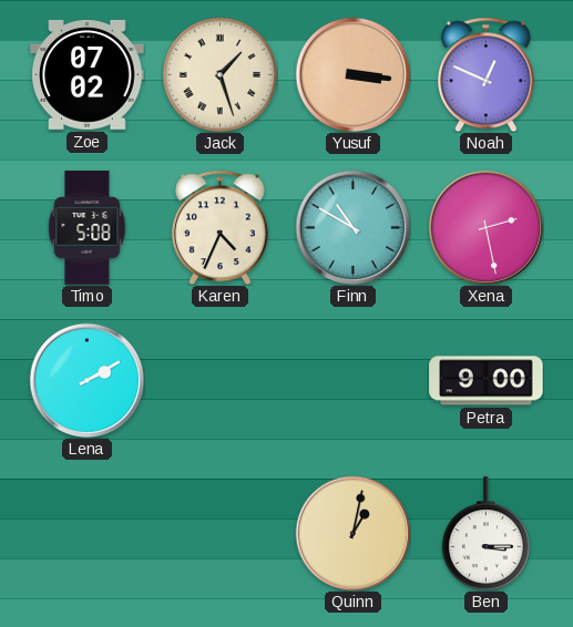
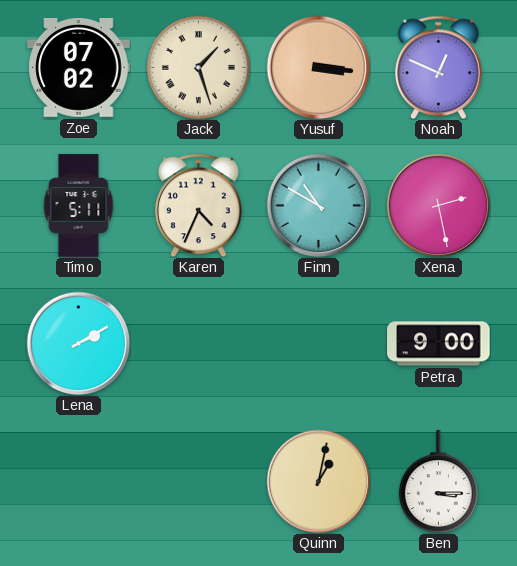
Timo: 5:08 -> 5:11 (79, 206)
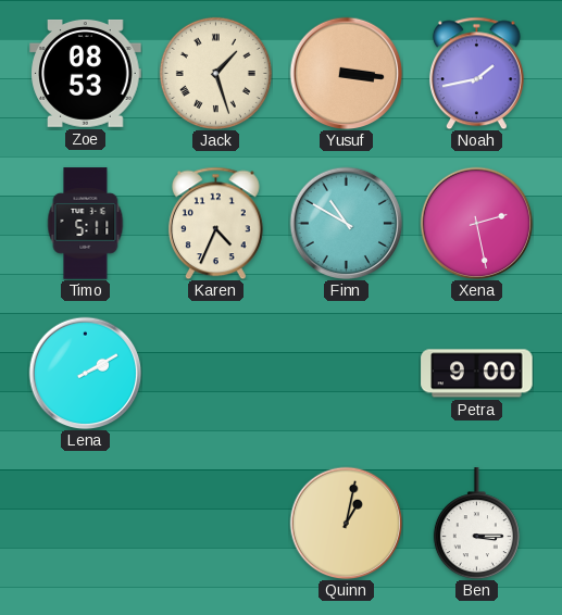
Zoe: 07:02 -> 08:53 (86, 73)
Noah: 12:49 -> 1:43 (476, 73)
